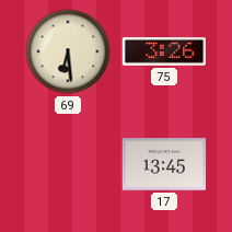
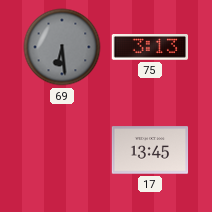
69 dial: cream -> grey (62, 47)
75: 3:26 -> 3:13 (150, 48)
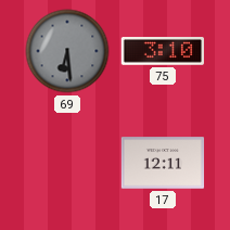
75: 3:13 -> 3:10 (163, 52)
17: 13:45 -> 12:11 (163, 163)
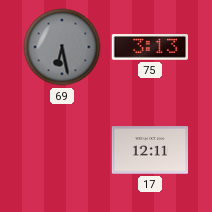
69: 6:29 -> 6:28 (62, 47)
75: 3:10 -> 3:13 (150, 48)
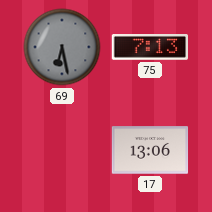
75: 3:13 -> 7:13 (150, 48)
17: 12:11 -> 13:06 (150, 150)
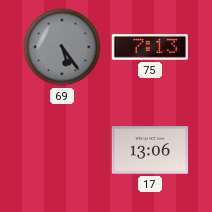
69: 6:28 -> 5:24 (62, 47)
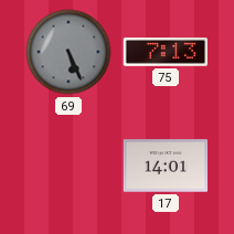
69: 5:24 -> 5:26 (68, 52)
17: 13:06 -> 14:01 (166, 166)
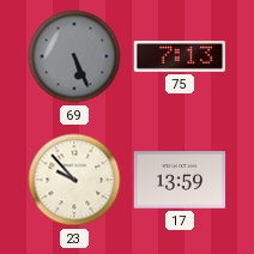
23: none -> 9:53 (74, 180)
17: 14:01 -> 13:59 (180, 180)
